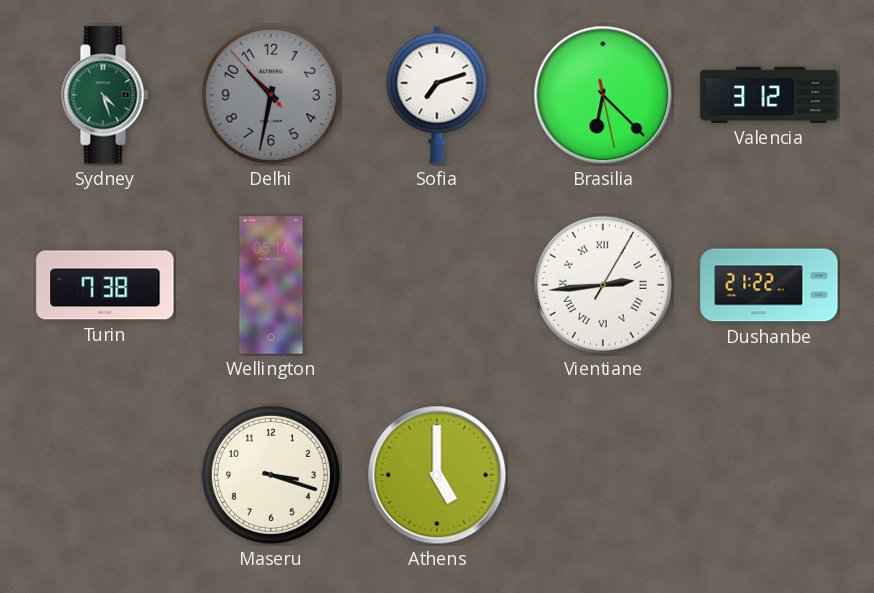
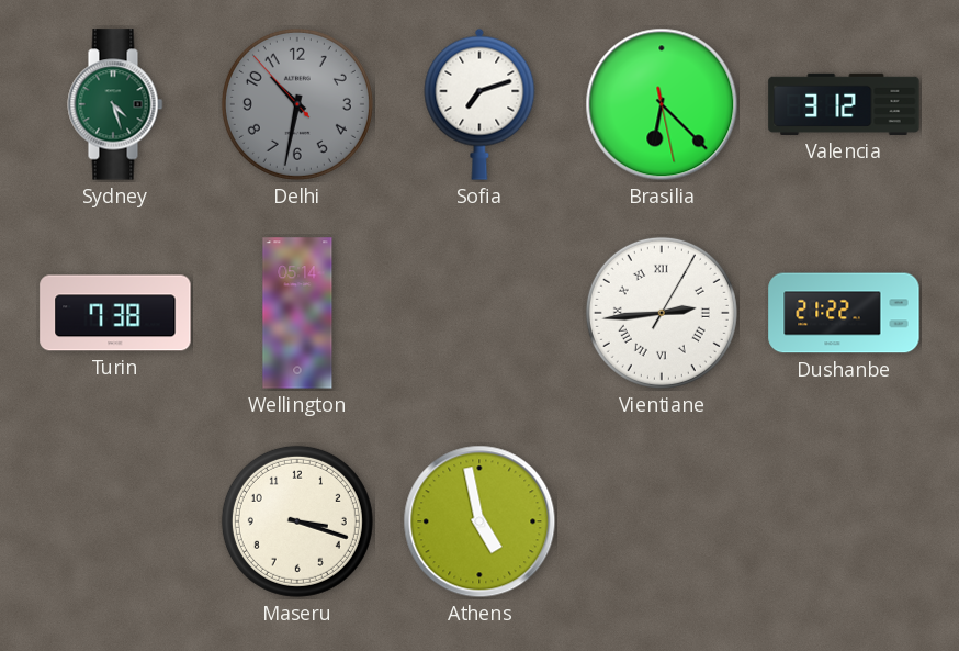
Athens: 5:00 -> 4:58 (479, 521)
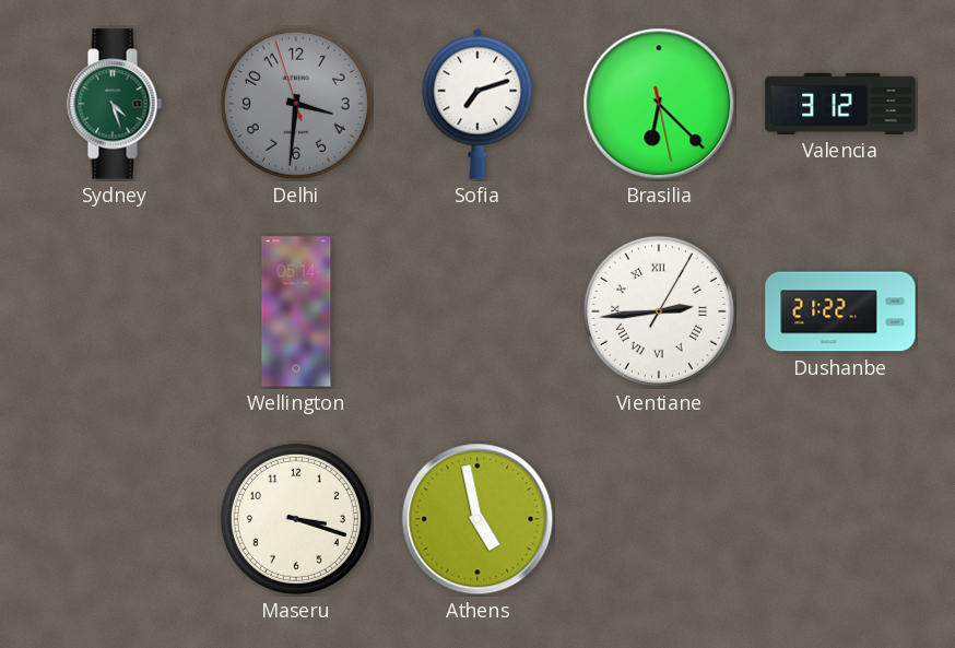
Delhi: 10:31 -> 3:30 (296, 104)
Turin: 7:38 -> none (115, 313)
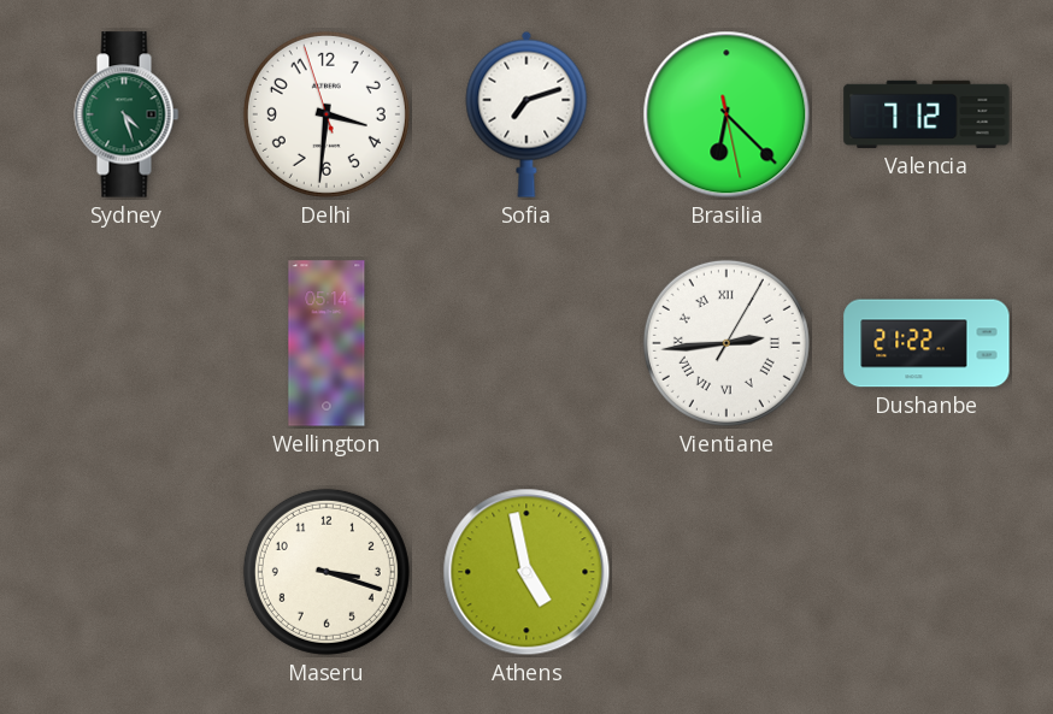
Delhi dial: grey -> white (327, 114)
Valencia: 3:12 -> 7:12 (926, 114)
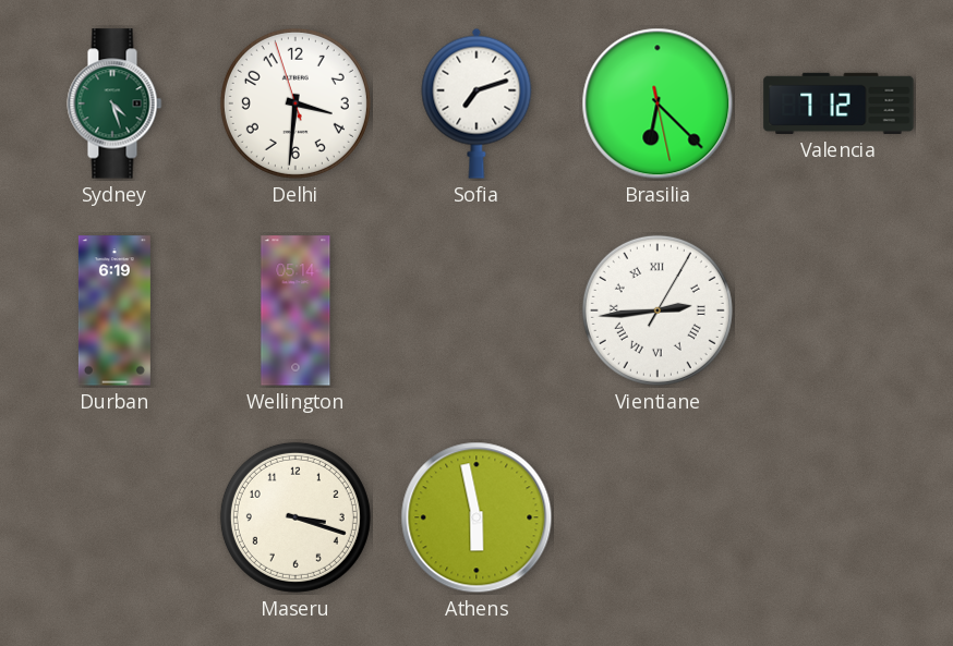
Durban: none -> 6:19 (114, 310)
Dushanbe: 21:22 -> none (926, 343)
Athens: 4:58 -> 5:58 (477, 517)
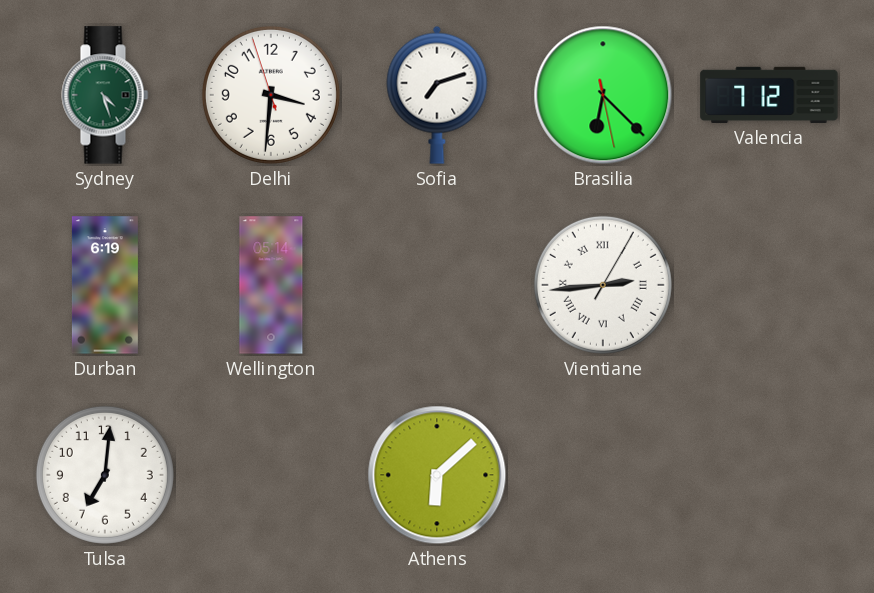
Tulsa: none -> 7:01 (105, 475)
Maseru: 3:18 -> none (295, 517)
Athens: 5:58 -> 6:08 (437, 475)
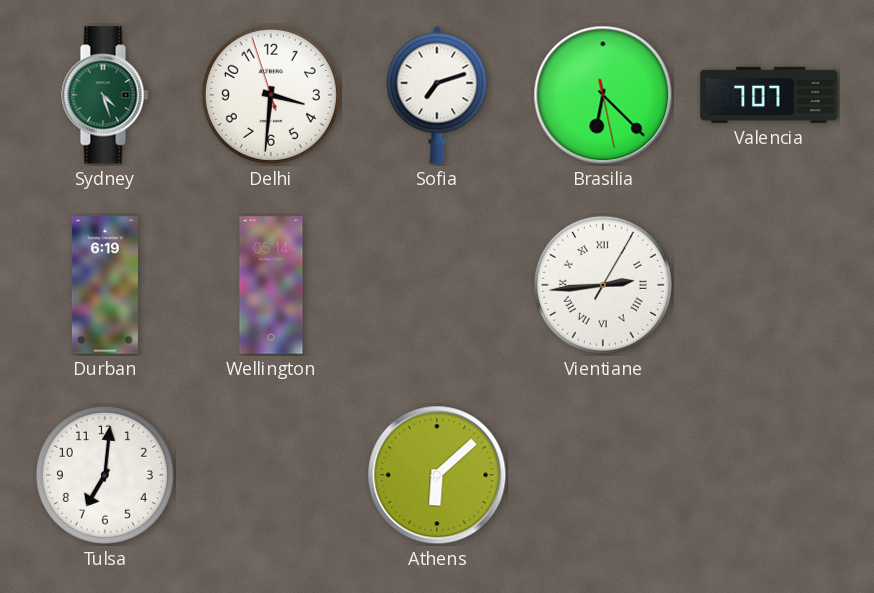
Valencia: 7:12 -> 7:07 (769, 95)
